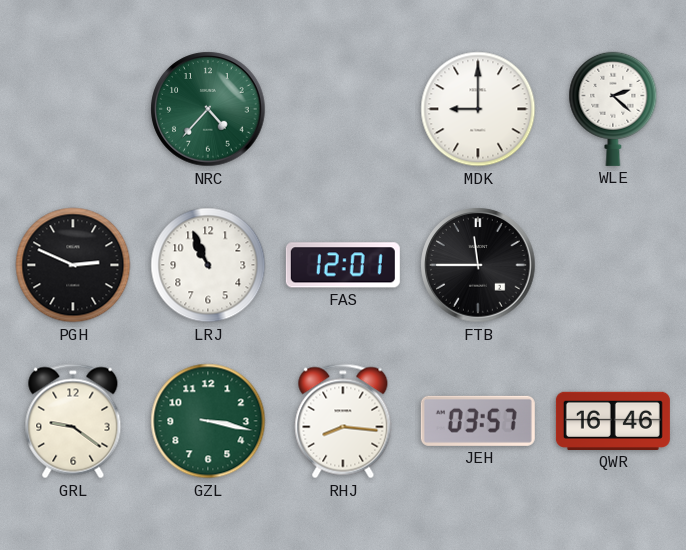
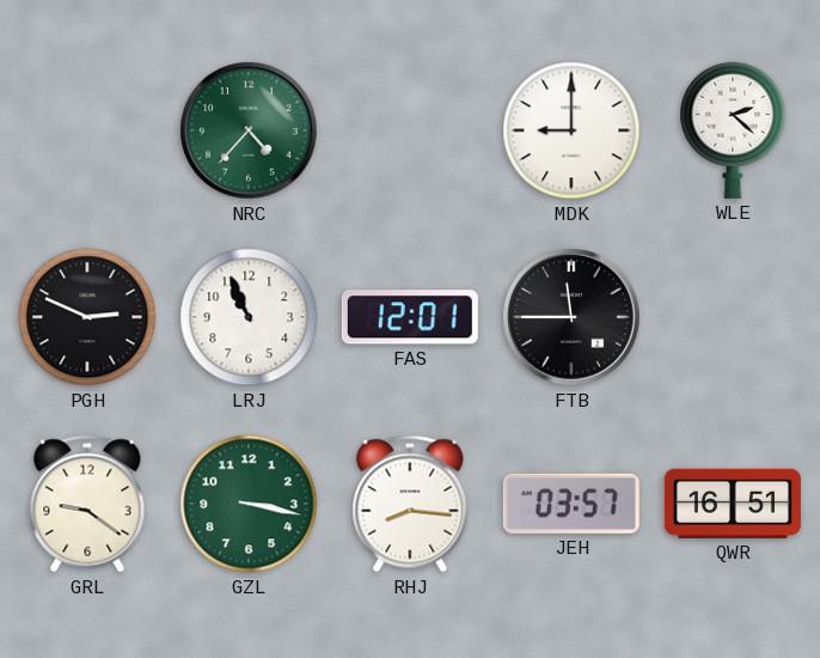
QWR: 16:46 -> 16:51 (733, 504)
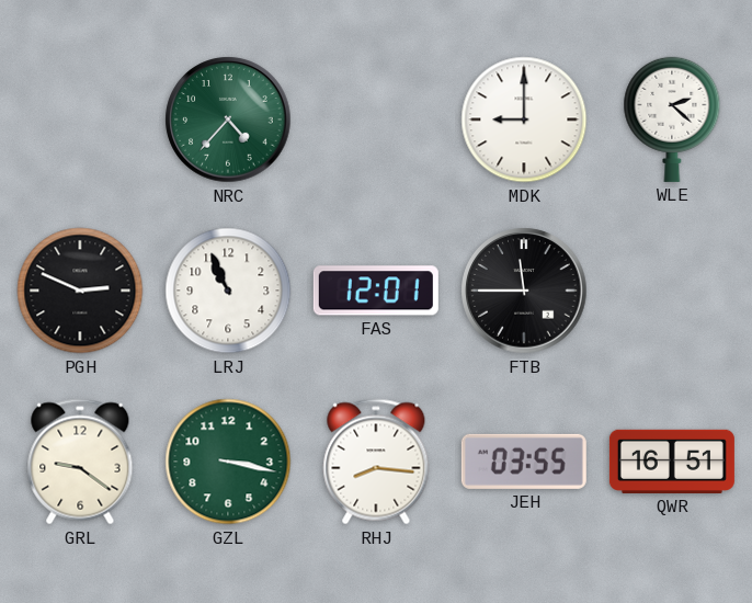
JEH: 03:57 -> 03:55 (524, 462)
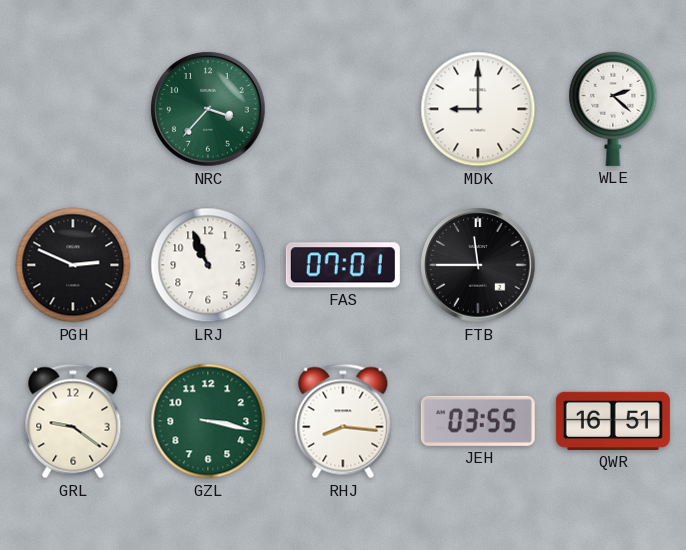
NRC: 4:37 -> 3:37 (208, 109)
FAS: 12:01 -> 07:01 (343, 265)
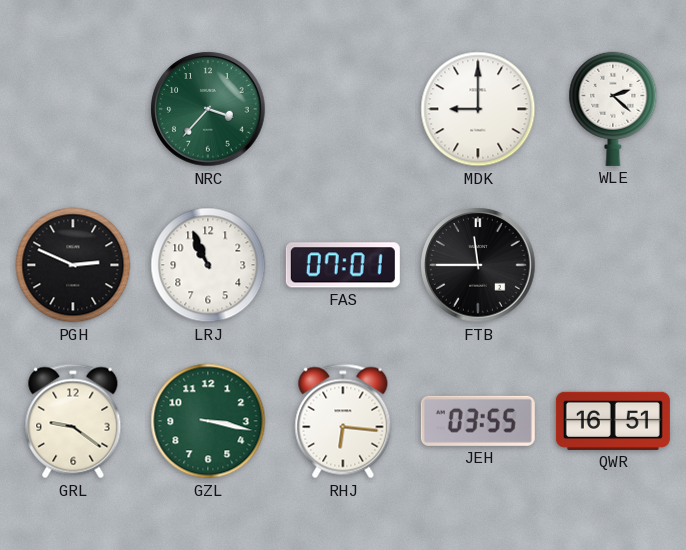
RHJ: 8:16 -> 6:16 (343, 421)
